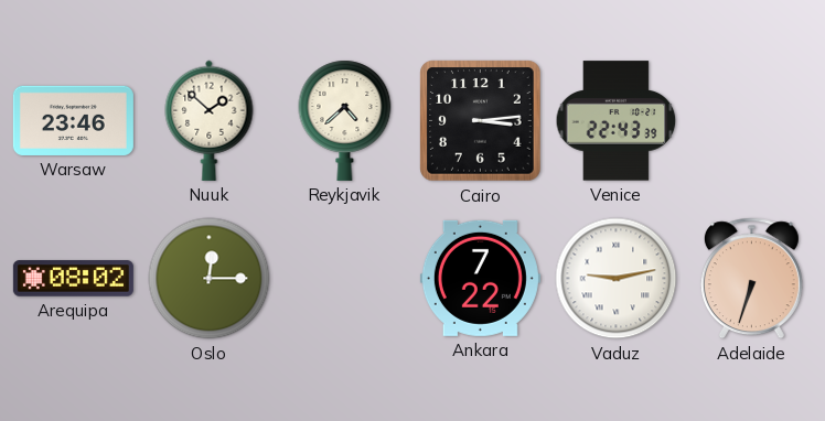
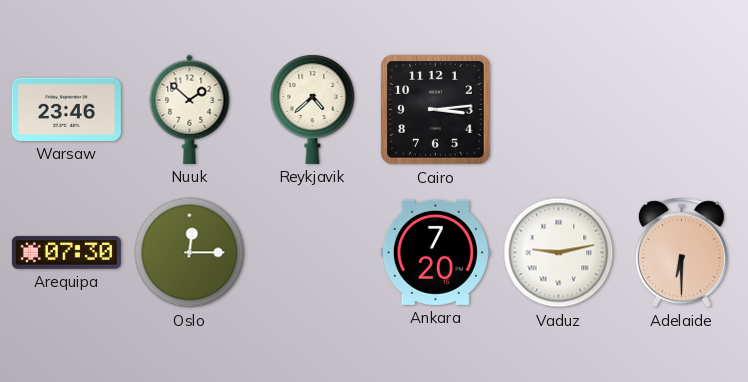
Venice: 22:43 -> none (617, 121)
Arequipa: 08:02 -> 07:30 (66, 253)
Ankara: 7:22 -> 7:20 (435, 252)
Adelaide: 6:33 -> 6:30 (681, 253)
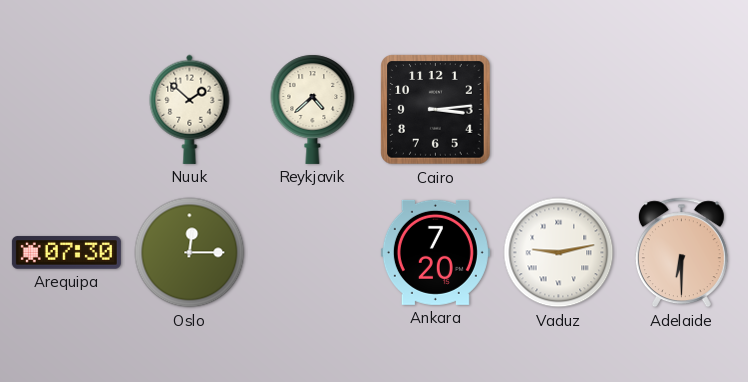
Warsaw: 23:46 -> none (66, 109)
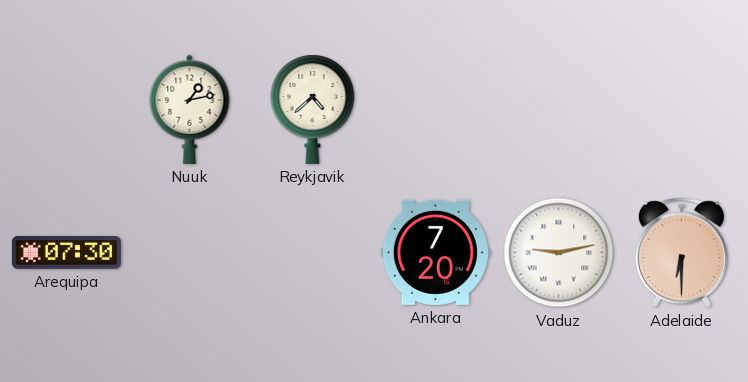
Nuuk: 1:52 -> 1:13 (190, 109)
Cairo: 3:14 -> none (436, 110)
Oslo: 12:15 -> none (190, 253)
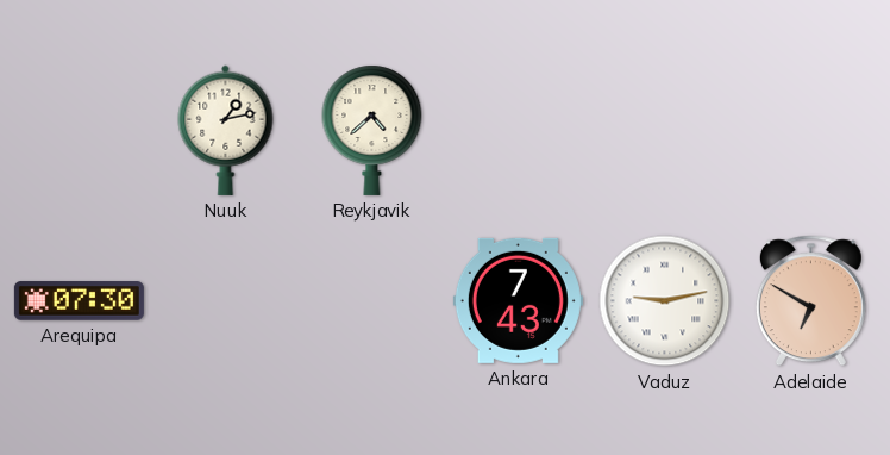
Ankara: 7:20 -> 7:43 (518, 300)
Adelaide: 6:30 -> 6:50 (810, 301)
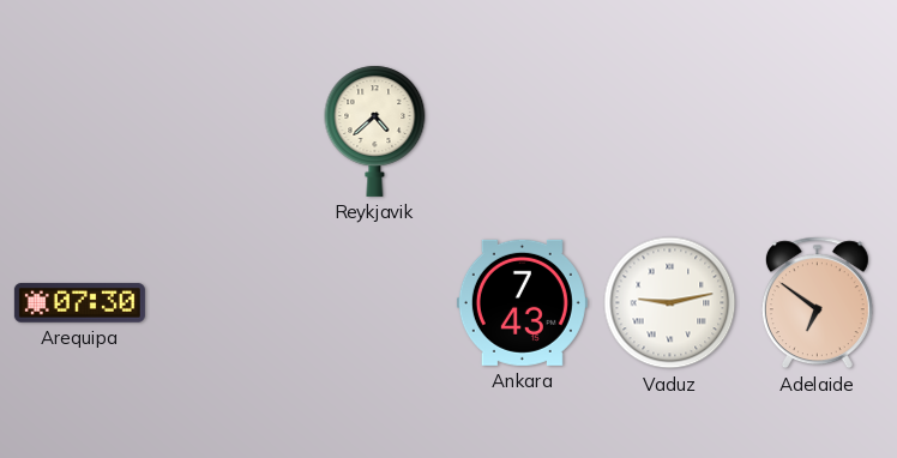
Nuuk: 1:13 -> none (226, 130)
Adelaide: 6:50 -> 6:51 (817, 303)
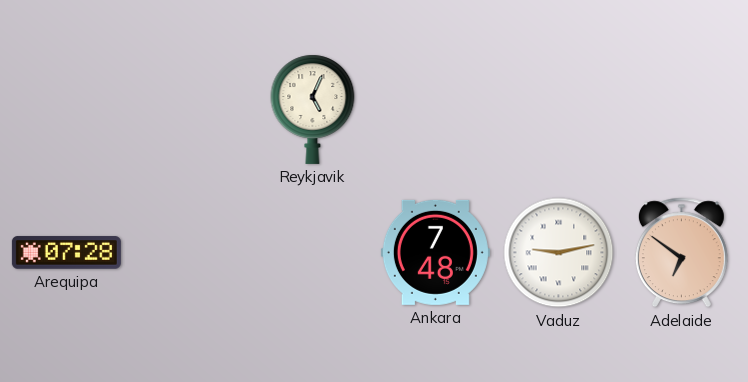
Reykjavik: 4:38 -> 5:04 (313, 109)
Arequipa: 07:30 -> 07:28 (66, 253)
Ankara: 7:43 -> 7:48 (435, 252)
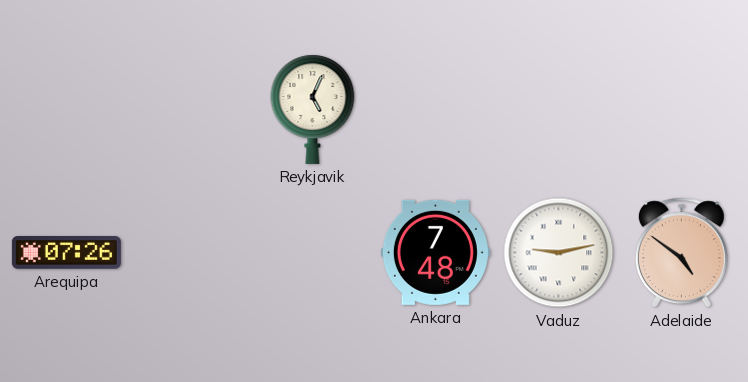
Arequipa: 07:28 -> 07:26 (66, 253)
Adelaide: 6:51 -> 4:51 (681, 253)
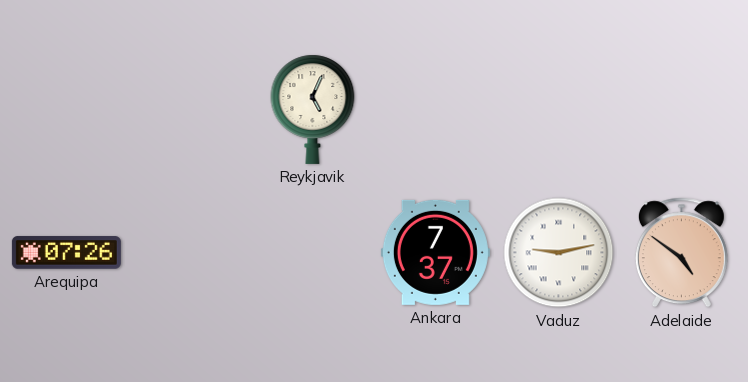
Ankara: 7:48 -> 7:37 (435, 252)
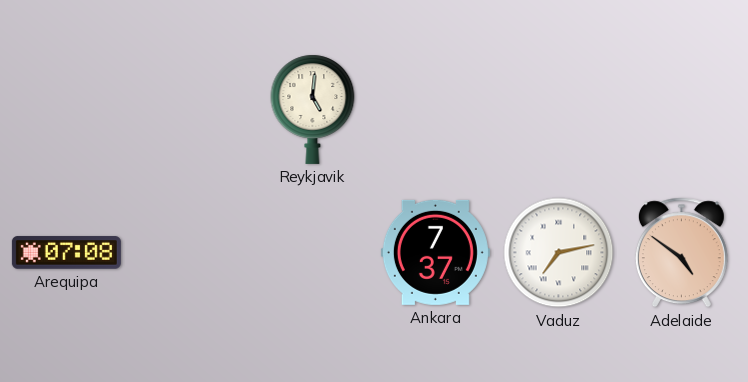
Reykjavik: 5:04 -> 5:01 (313, 109)
Arequipa: 07:26 -> 07:08 (66, 253)
Vaduz: 9:13 -> 7:13 (559, 253)
